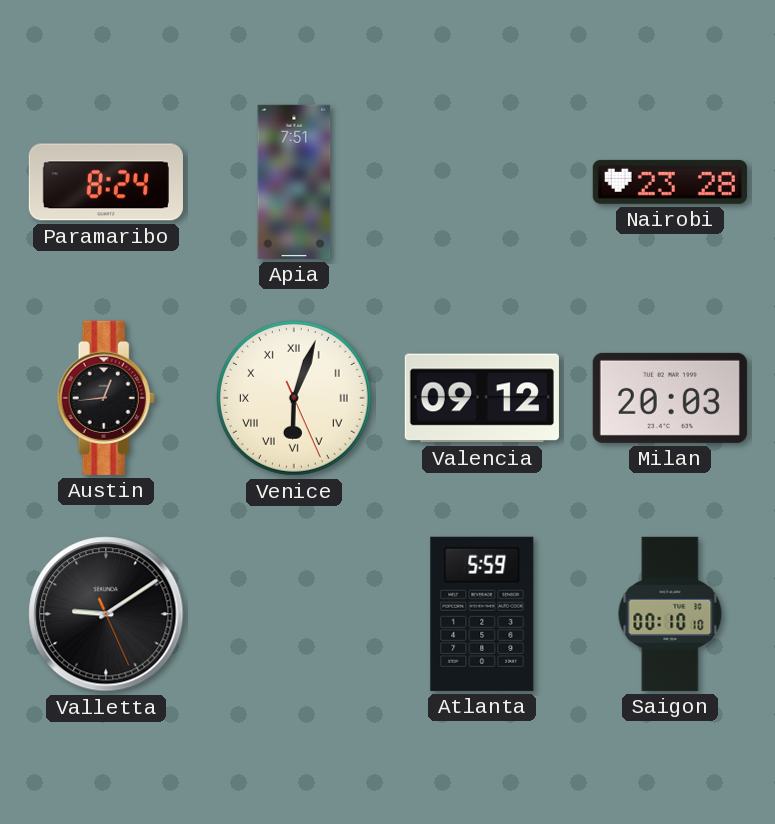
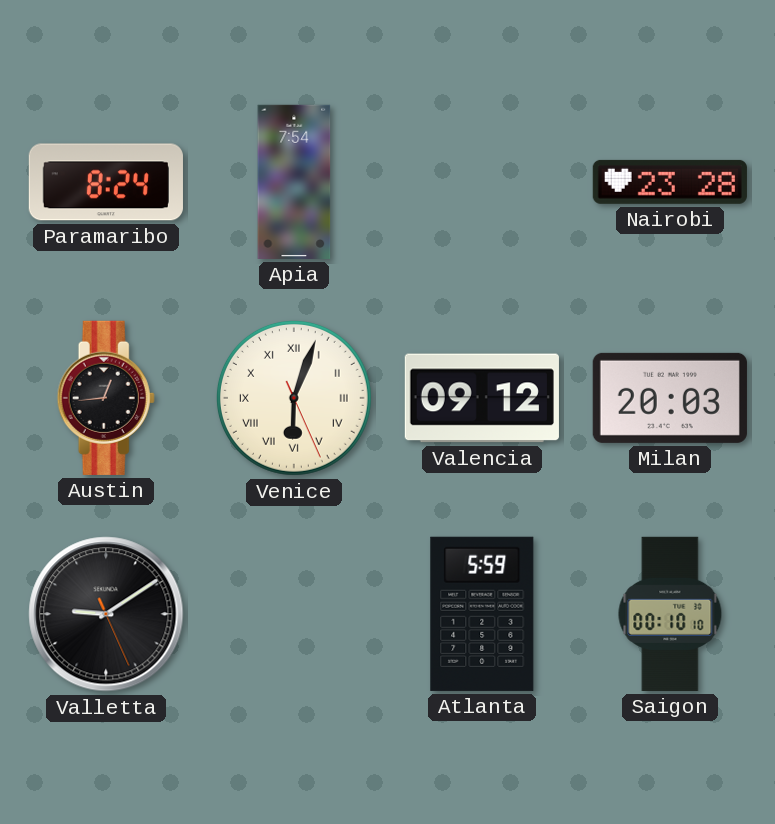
Apia: 7:51 -> 7:54 (294, 182)
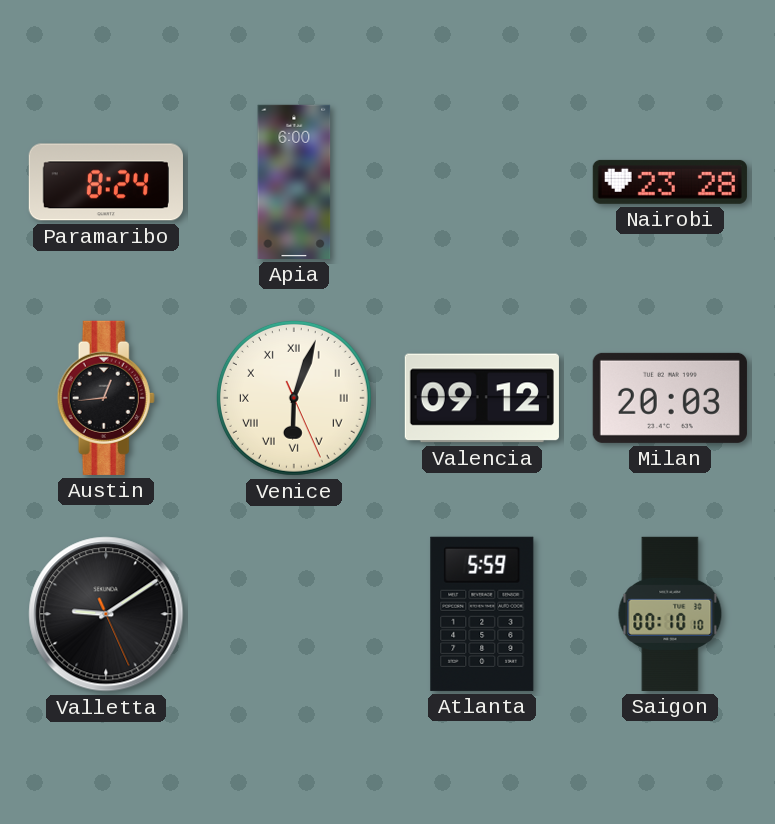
Apia: 7:54 -> 6:00 (294, 182)
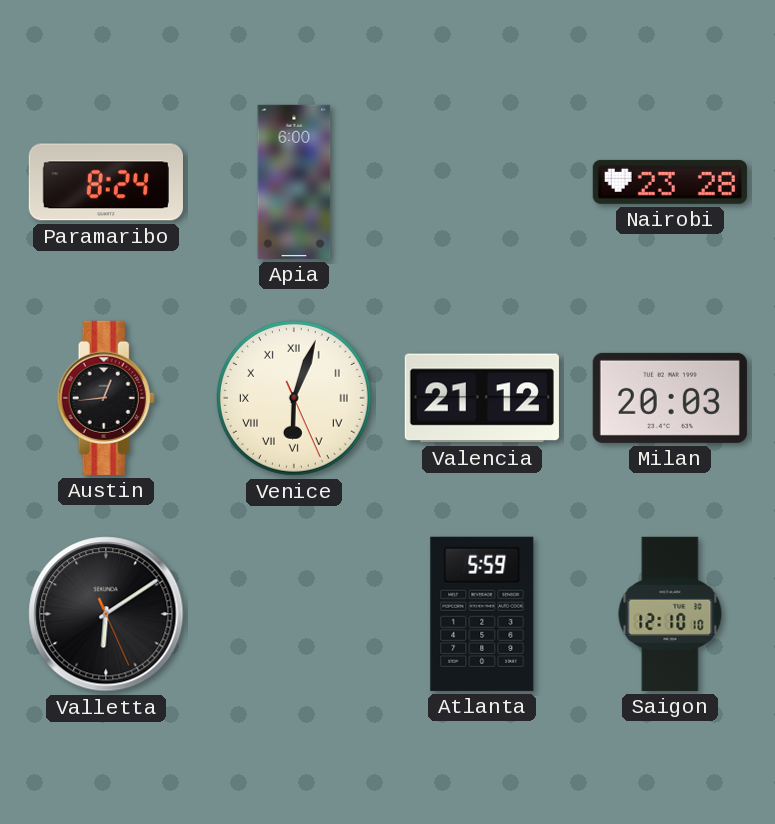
Valencia: 09:12 -> 21:12 (482, 398)
Valletta: 9:09 -> 6:09 (106, 614)
Saigon: 00:10 -> 12:10 (670, 614)
